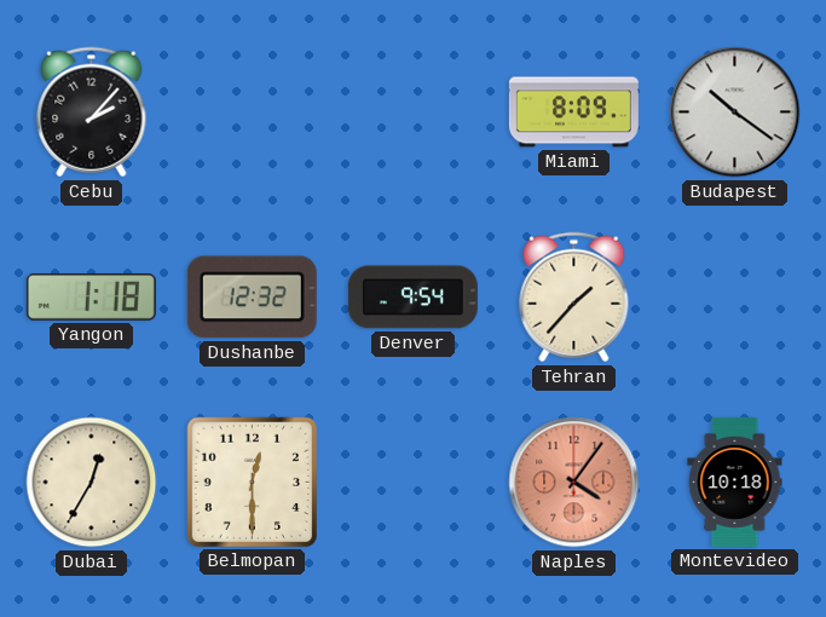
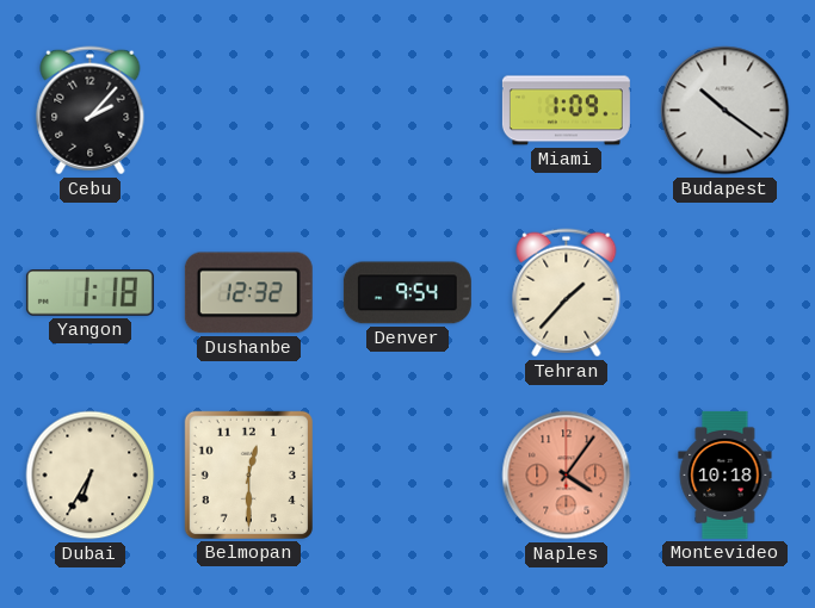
Miami: 8:09 -> 1:09 (566, 111)
Dubai: 12:35 -> 6:35 (91, 476)
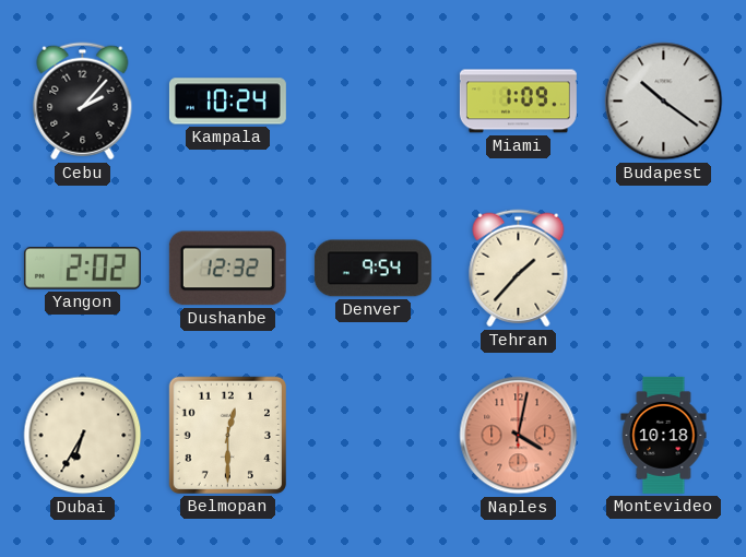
Kampala: none -> 10:24 (227, 102)
Yangon: 1:18 -> 2:02 (82, 269)
Naples: 4:06 -> 4:02 (519, 436)
